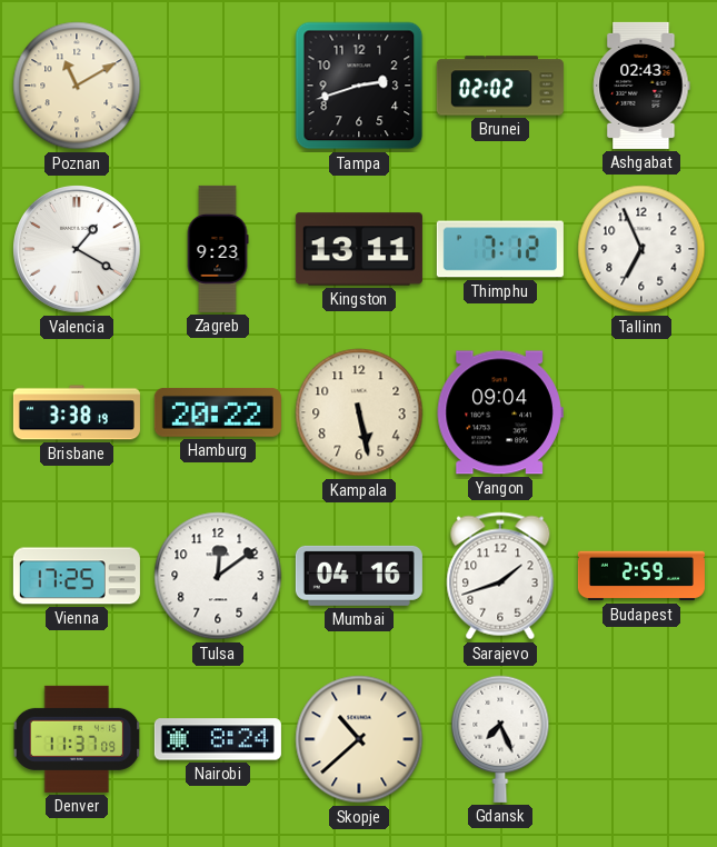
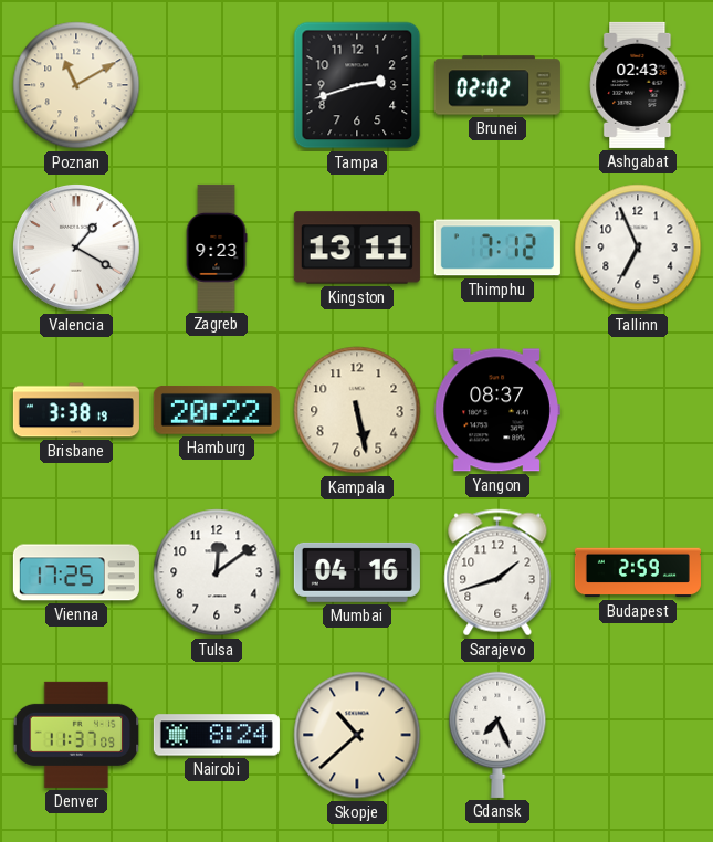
Yangon: 09:04 -> 08:37 (497, 410)
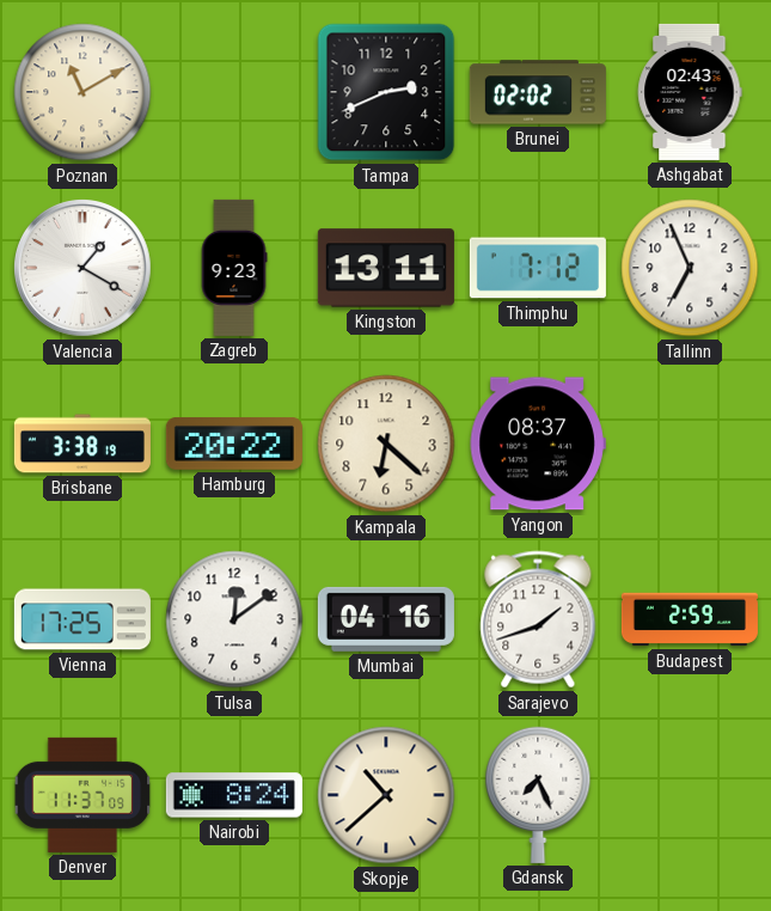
Tampa: 2:42 -> 2:41 (386, 92)
Kampala: 5:28 -> 6:22 (386, 444)
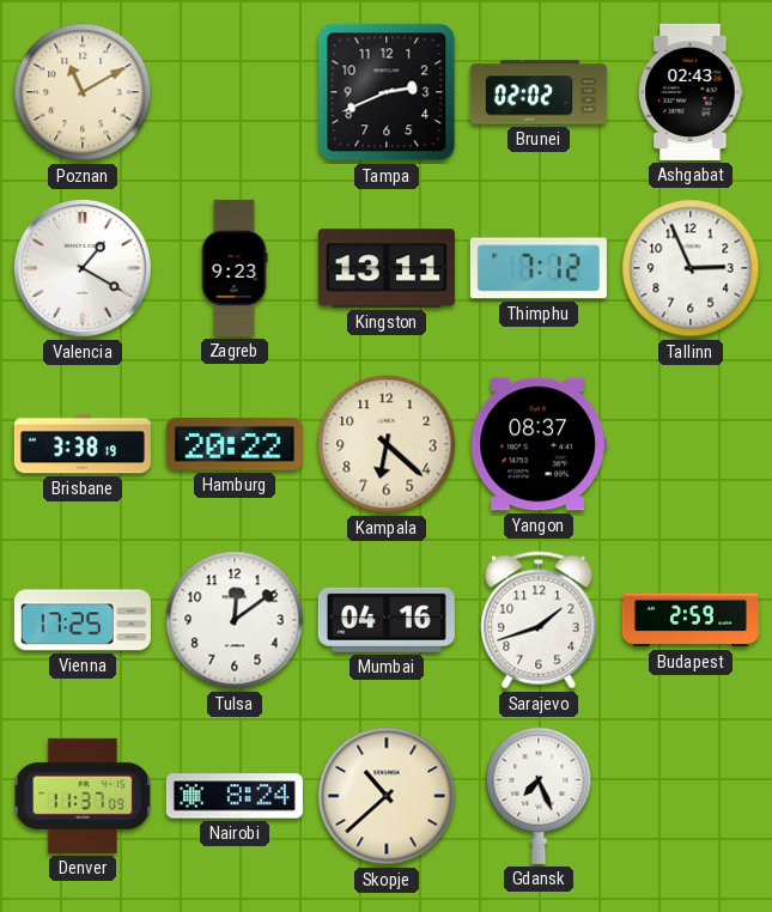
Tallinn: 6:56 -> 2:56 (691, 268)
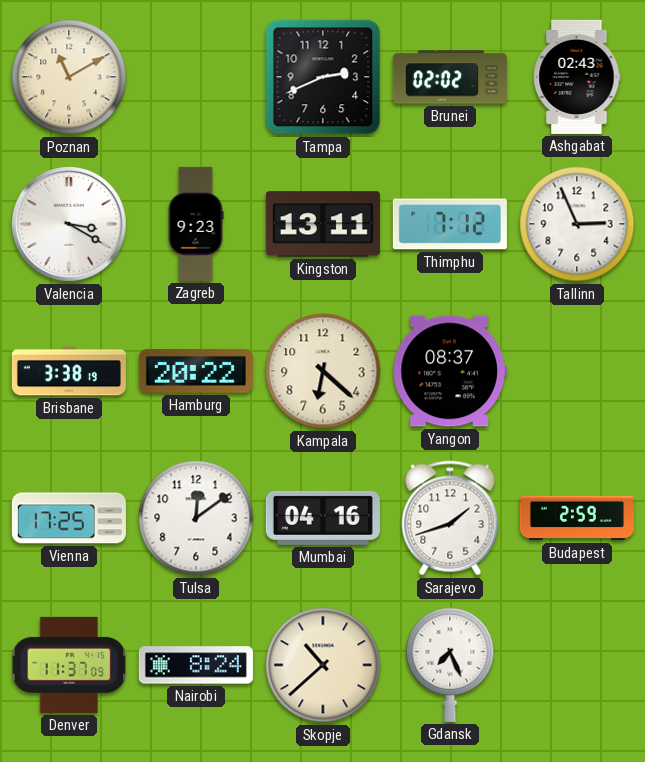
Valencia: 1:20 -> 3:20 (70, 225)
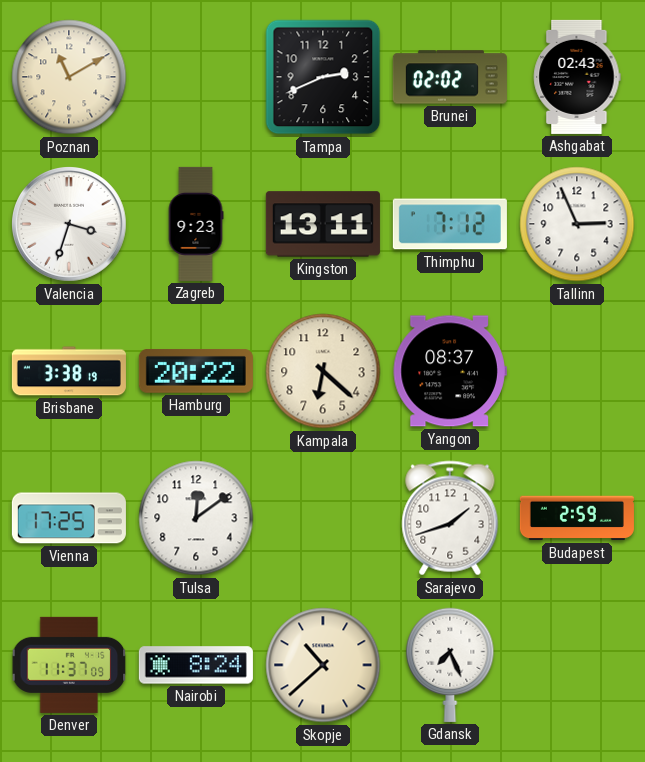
Valencia: 3:20 -> 3:33 (70, 225)
Mumbai: 04:16 -> none (323, 518)
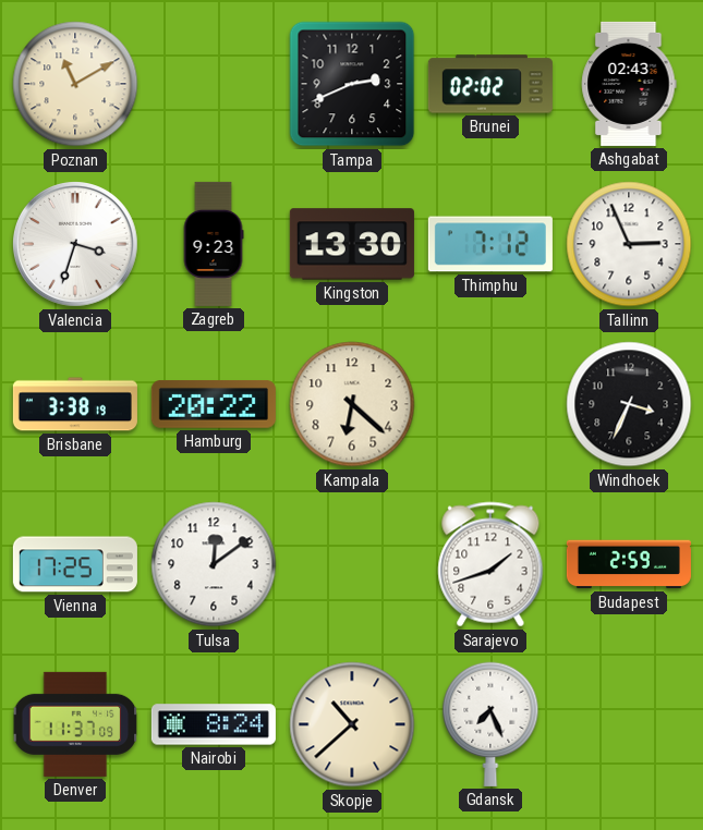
Kingston: 13:11 -> 13:30 (352, 244)
Yangon: 08:37 -> none (450, 371)
Windhoek: none -> 3:34 (629, 404)
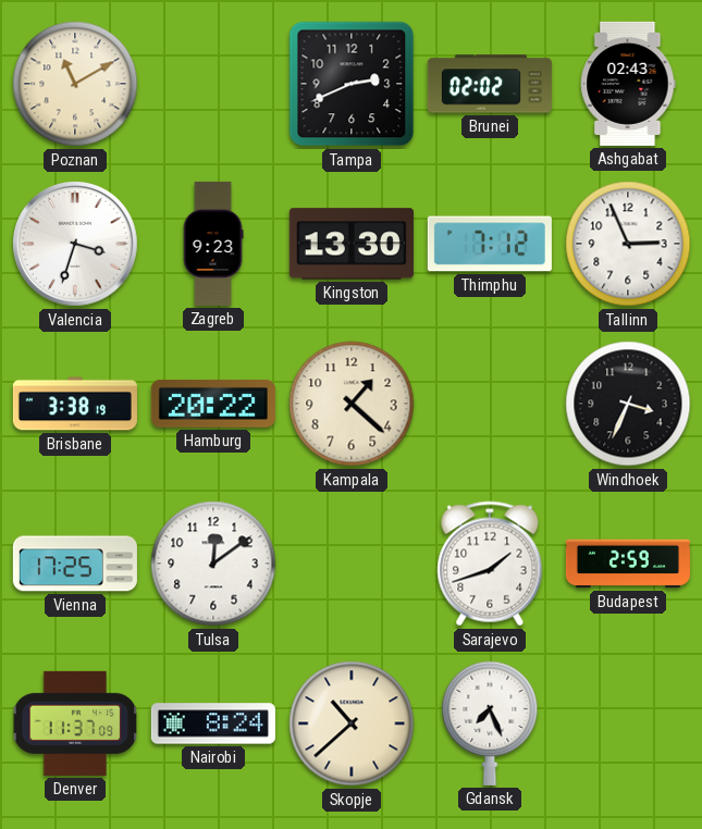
Kampala: 6:22 -> 1:22 (352, 404)
